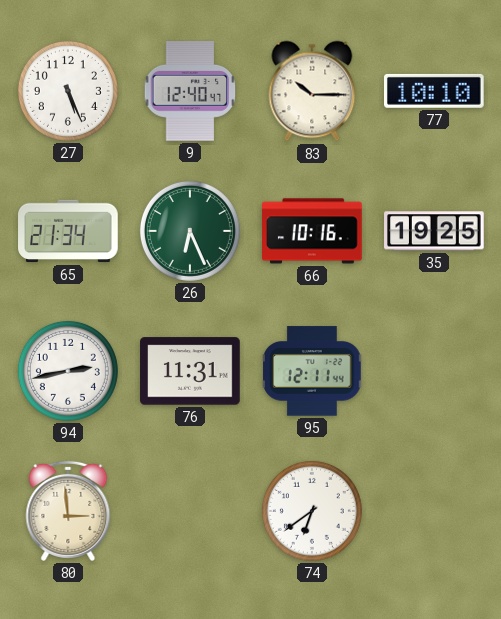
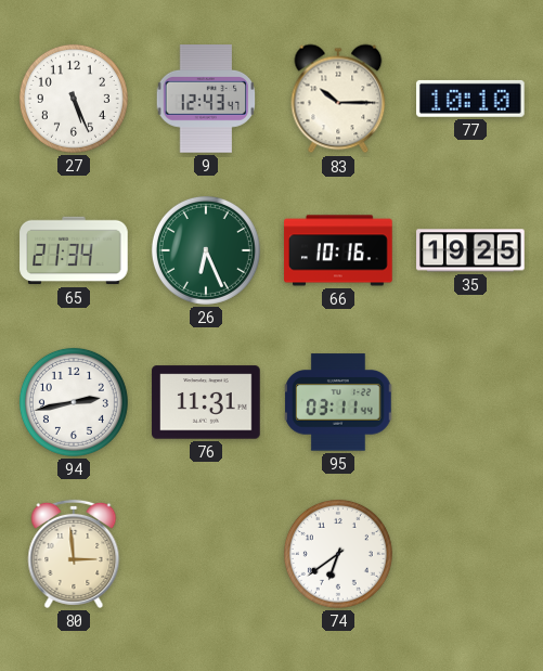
9: 12:40 -> 12:43 (206, 100)
95: 12:11 -> 03:11 (338, 402)
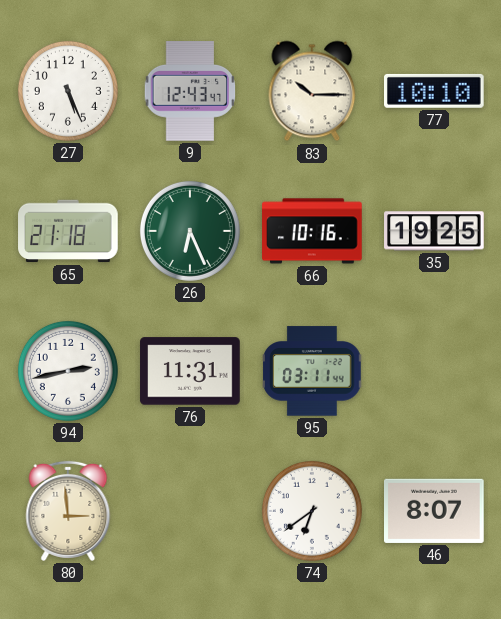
65: 21:34 -> 21:18 (68, 231)
46: none -> 8:07 (435, 511)
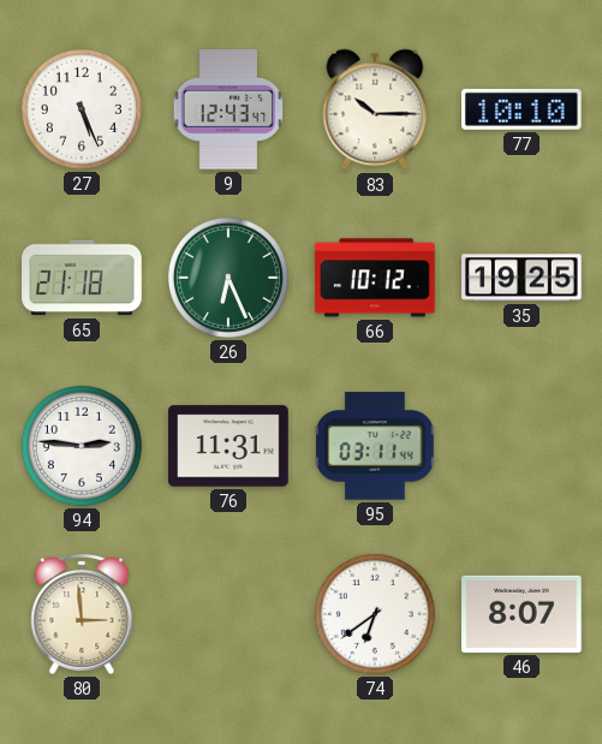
66: 10:16 -> 10:12 (375, 278)
94: 2:43 -> 2:46 (82, 446)
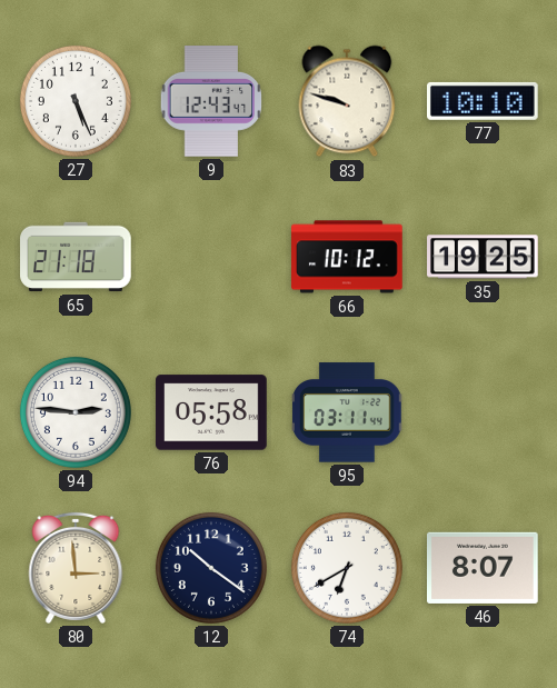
83: 10:15 -> 9:48 (347, 101)
26: 6:26 -> none (228, 278)
76: 11:31 -> 05:58 (211, 412)
12: none -> 10:21 (211, 568)
74: 6:39 -> 6:40 (347, 568)
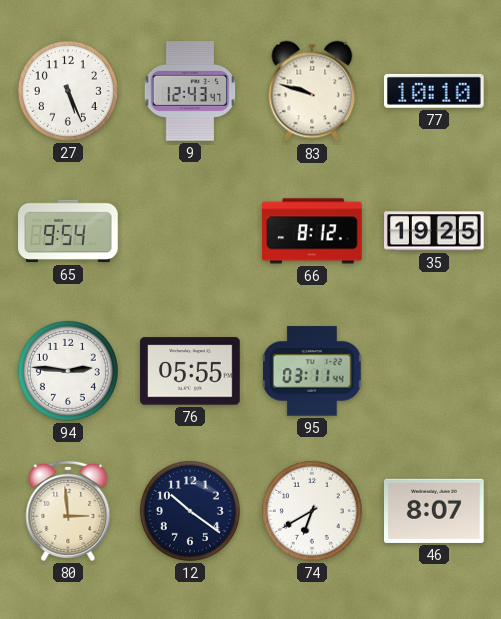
65: 21:18 -> 9:54 (68, 231)
66: 10:12 -> 8:12 (312, 231)
76: 05:58 -> 05:55 (190, 371)
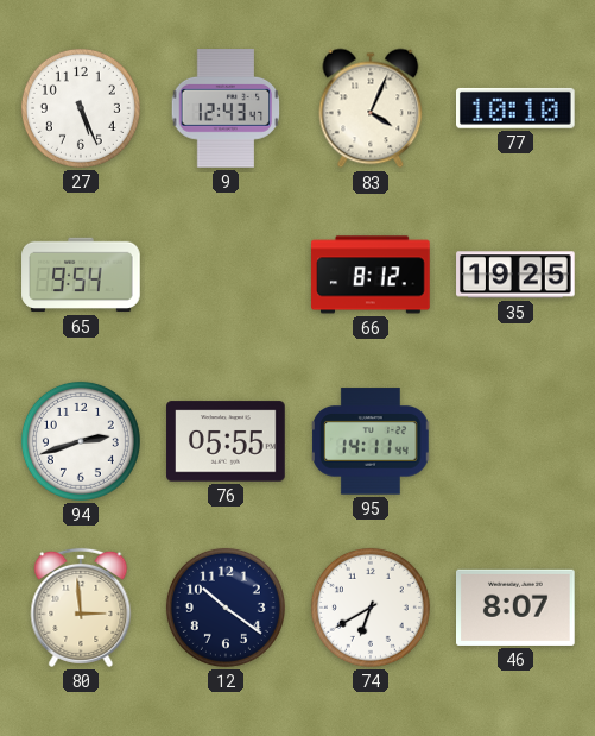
83: 9:48 -> 4:04 (371, 108)
94: 2:46 -> 2:42 (81, 441)
95: 03:11 -> 14:11 (371, 441)
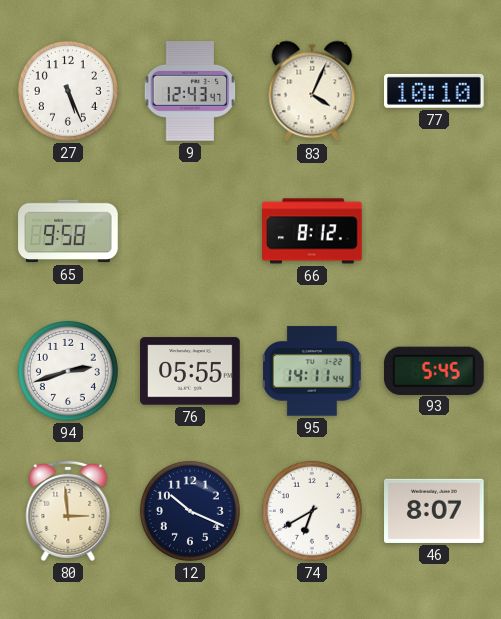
65: 9:54 -> 9:58 (68, 231)
35: 19:25 -> none (515, 275)
93: none -> 5:45 (434, 370)
12: 10:21 -> 10:19 (190, 511)
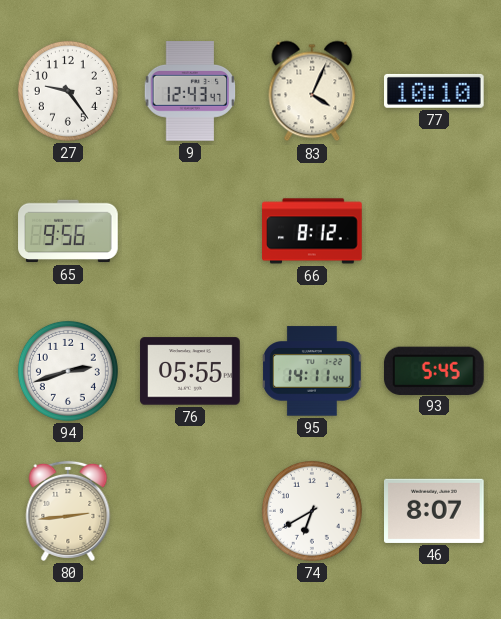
27: 5:26 -> 9:24 (68, 91)
65: 9:58 -> 9:56 (68, 231)
80: 2:59 -> 2:44 (68, 511)
12: 10:19 -> none (190, 511)
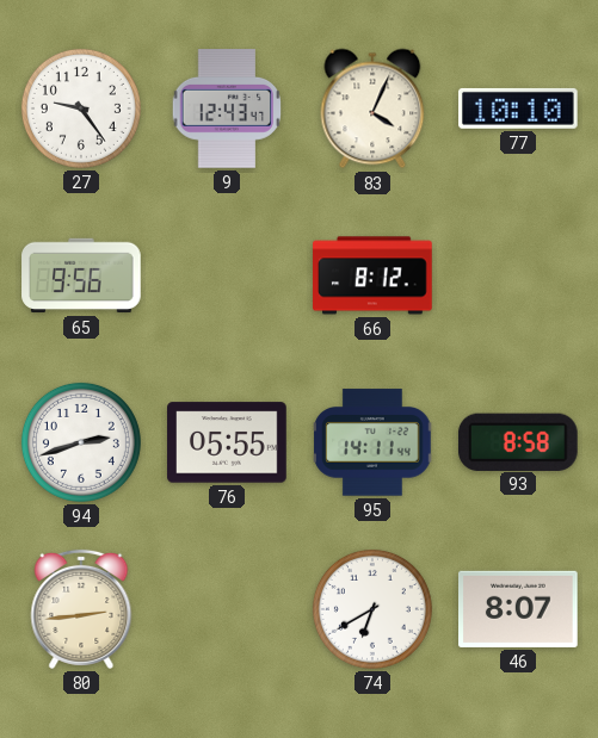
93: 5:45 -> 8:58 (518, 441)
